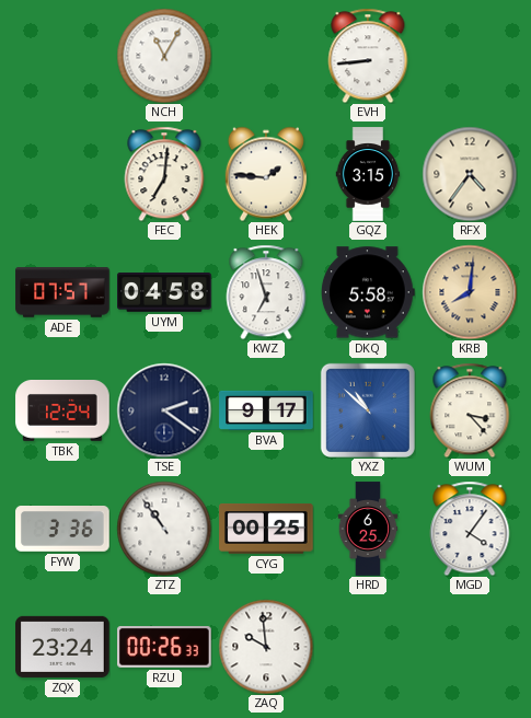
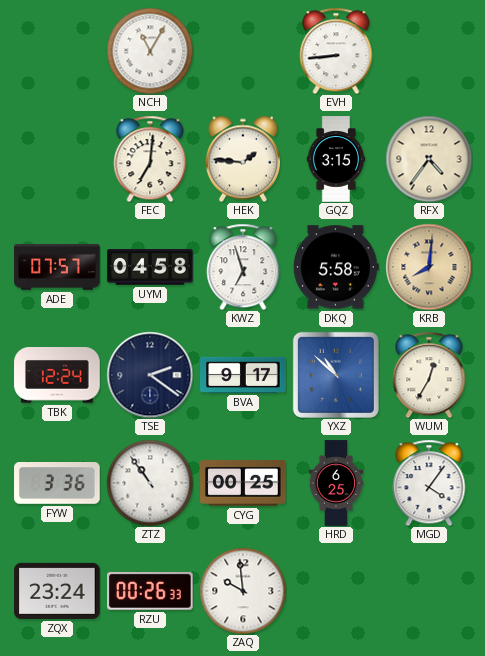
WUM: 3:23 -> 12:35 (429, 375)
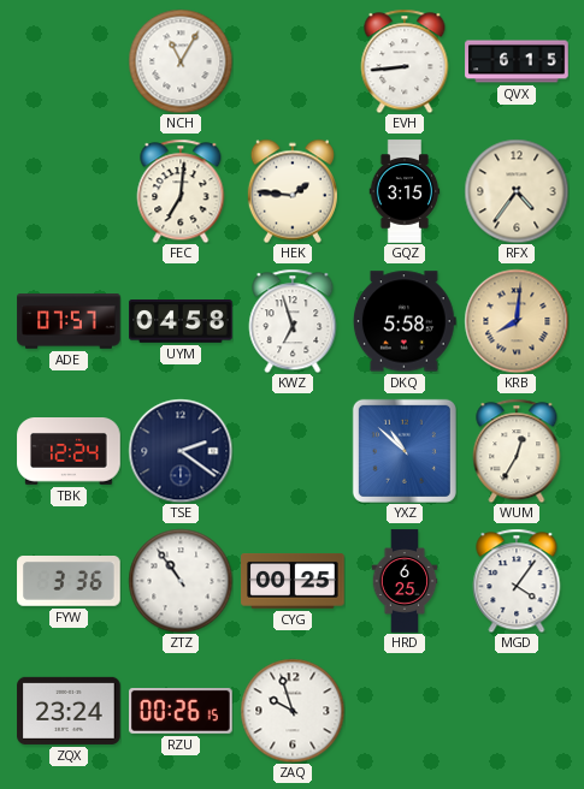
QVX: none -> 6:15 (517, 61)
BVA: 9:17 -> none (243, 375)
RZU: 00:26:33 -> 00:26:15 (181, 712)
ZAQ: 9:59 -> 9:57 (293, 711)
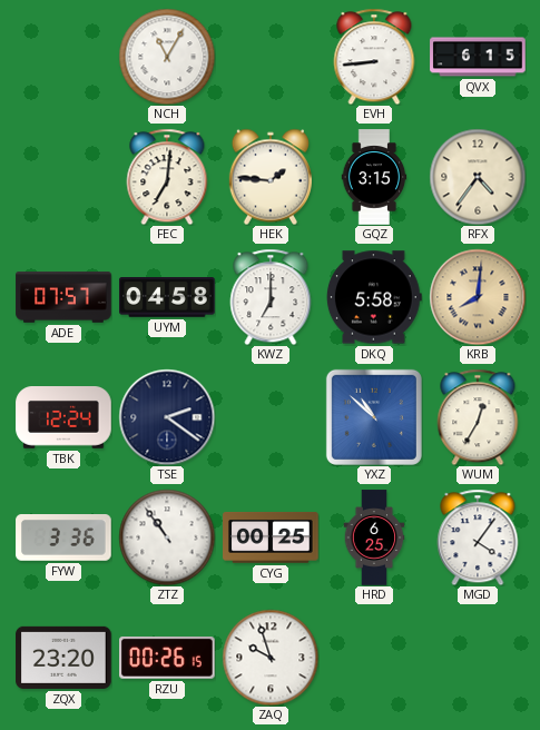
KWZ: 6:57 -> 7:00 (271, 297)
ZQX: 23:24 -> 23:20 (63, 658)
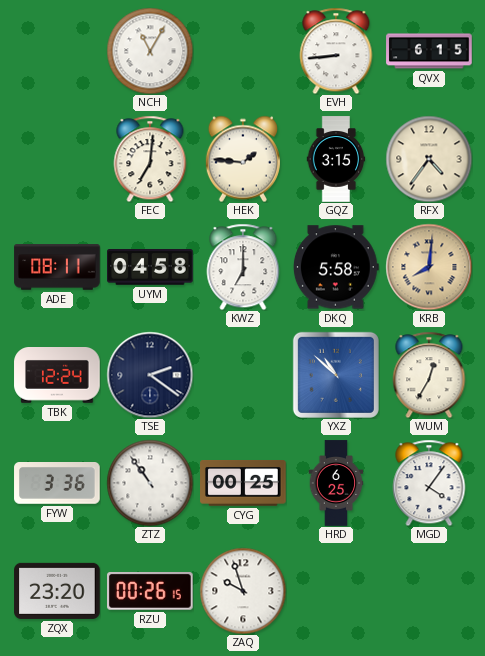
ADE: 07:57 -> 08:11 (57, 267)
